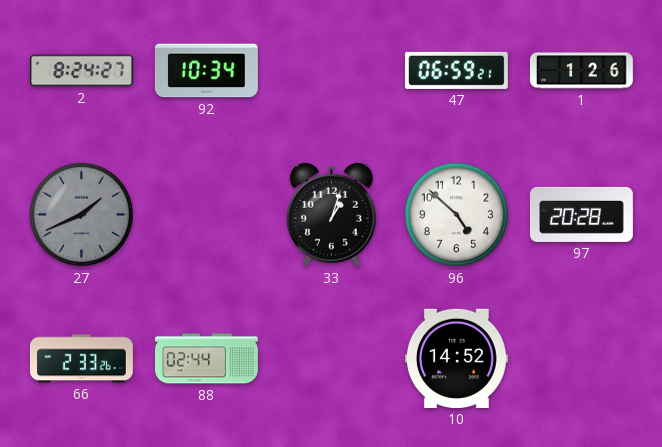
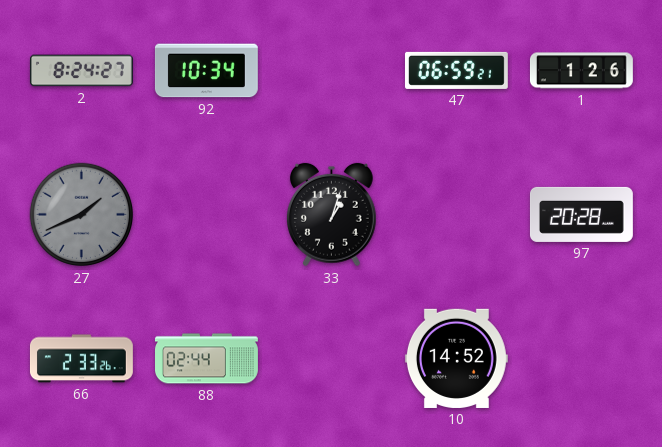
96: 4:52 -> none (457, 215)
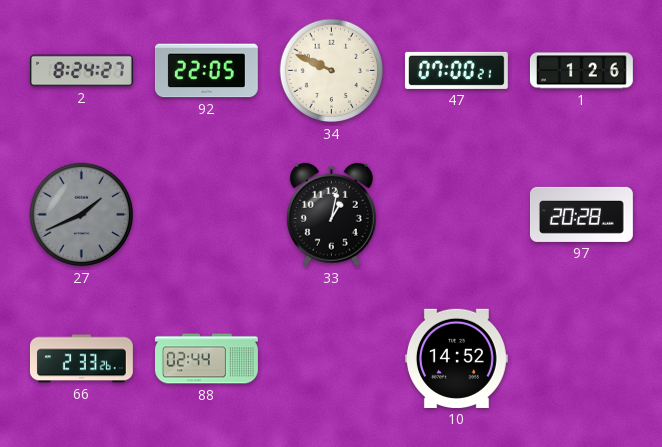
92: 10:34 -> 22:05 (206, 71)
34: none -> 9:49 (332, 71)
47: 06:59 -> 07:00 (456, 70)
33: 1:03 -> 1:02 (331, 215)
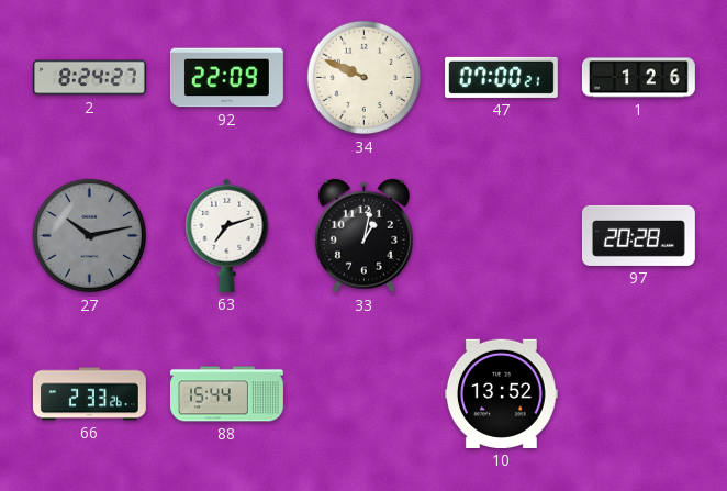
92: 22:05 -> 22:09 (226, 78)
27: 1:41 -> 10:13 (90, 236)
63: none -> 7:12 (227, 235)
88: 02:44 -> 15:44 (227, 394)
10: 14:52 -> 13:52 (501, 393)
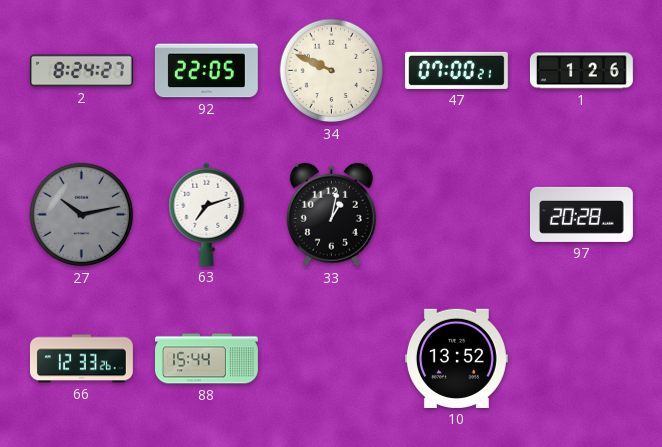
92: 22:09 -> 22:05 (206, 71)
66: 2:33 -> 12:33 (81, 359)
